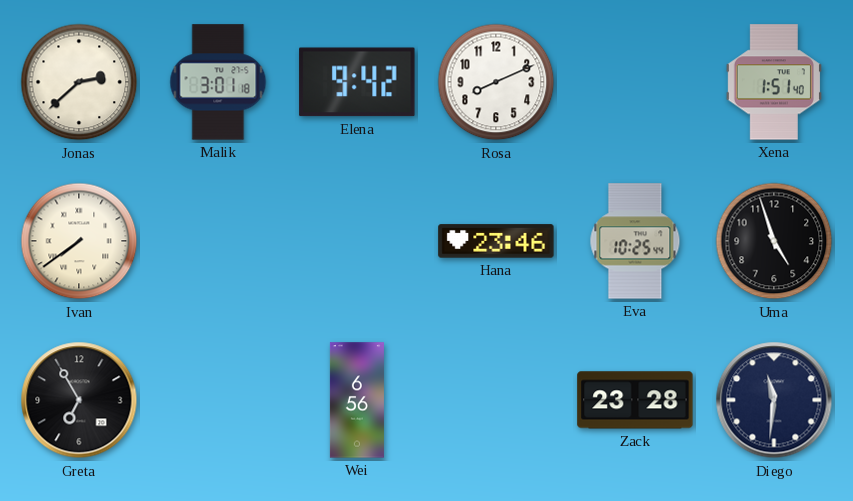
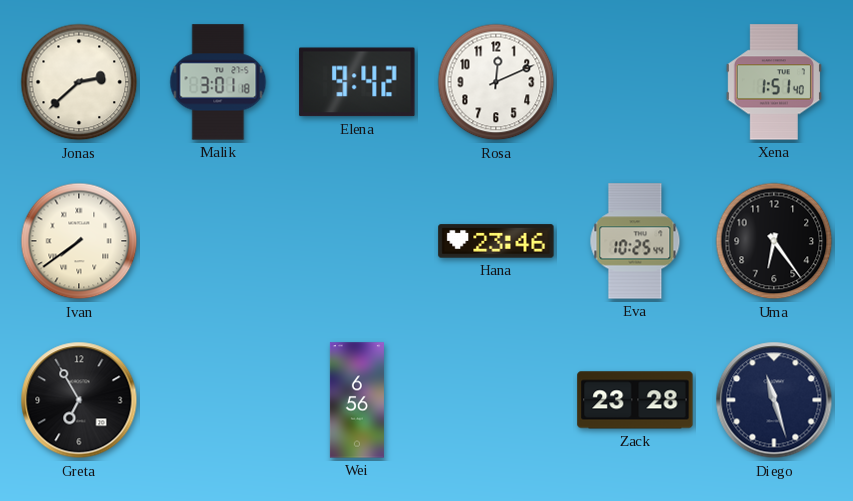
Rosa: 8:11 -> 12:11 (496, 82)
Uma: 4:57 -> 6:24 (774, 241)
Diego: 11:31 -> 11:27 (774, 400)
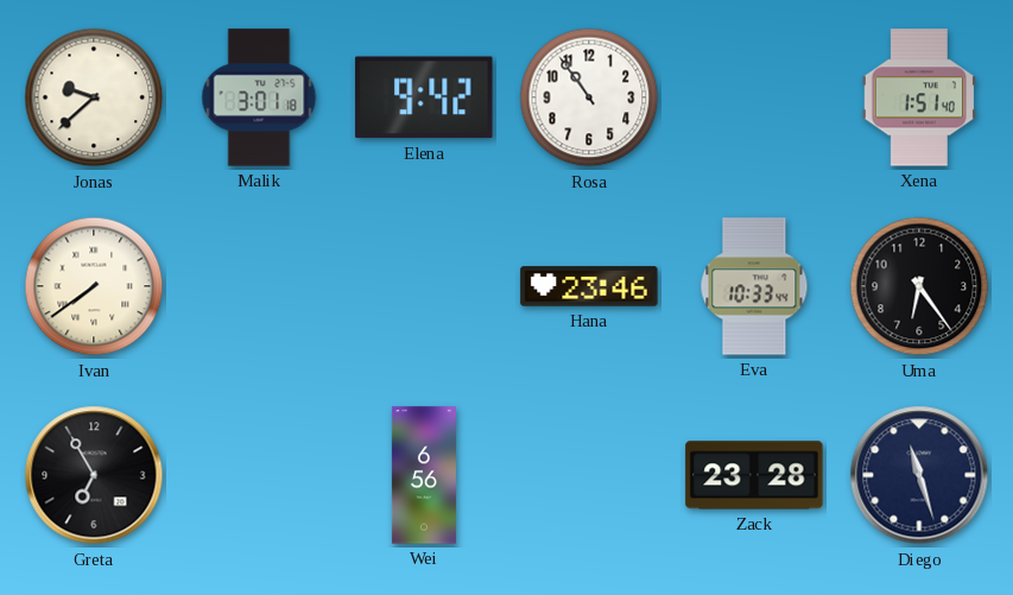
Jonas: 2:38 -> 9:38 (94, 97)
Rosa: 12:11 -> 10:54 (589, 97)
Eva: 10:25 -> 10:33 (754, 286)
